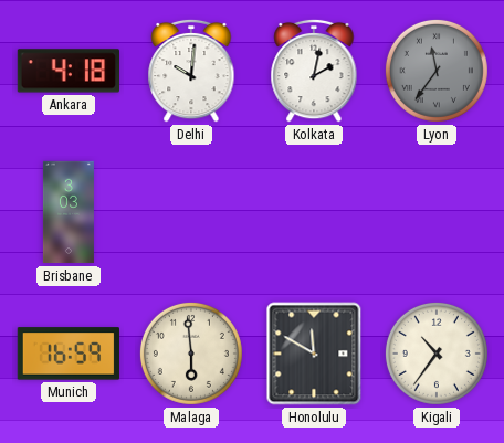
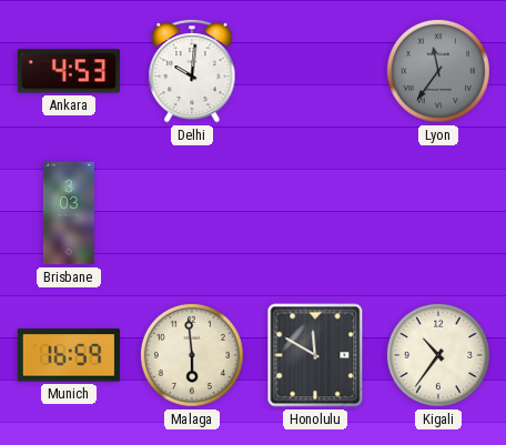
Ankara: 4:18 -> 4:53 (68, 71)
Kolkata: 2:02 -> none (314, 71)
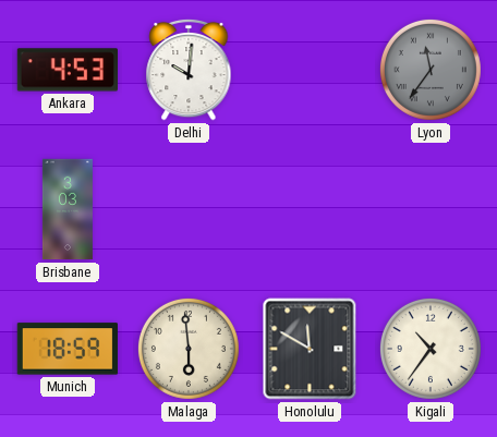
Munich: 16:59 -> 18:59 (68, 349)
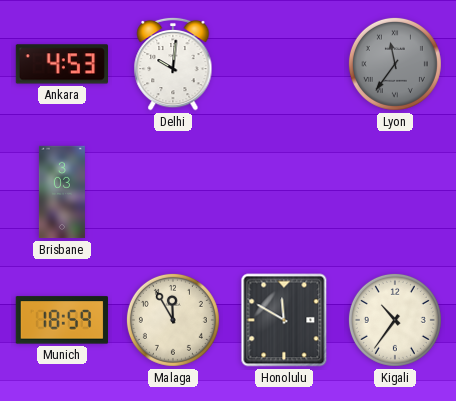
Malaga: 5:59 -> 11:55 (173, 320)
